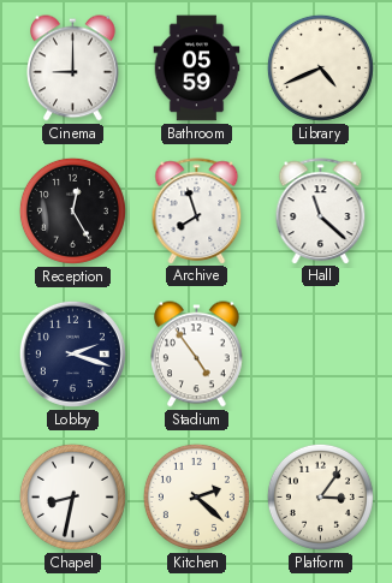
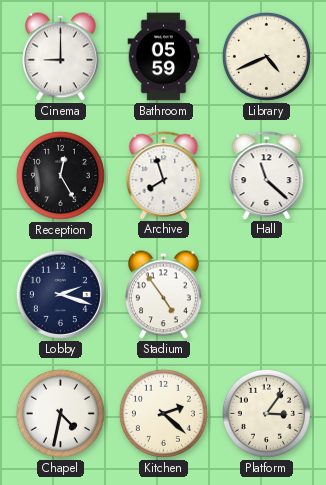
Chapel: 8:32 -> 4:32 (60, 413)
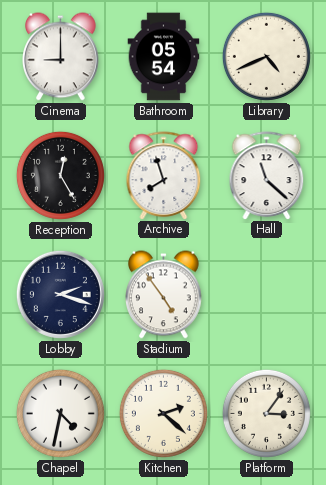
Bathroom: 05:59 -> 05:54 (164, 57)
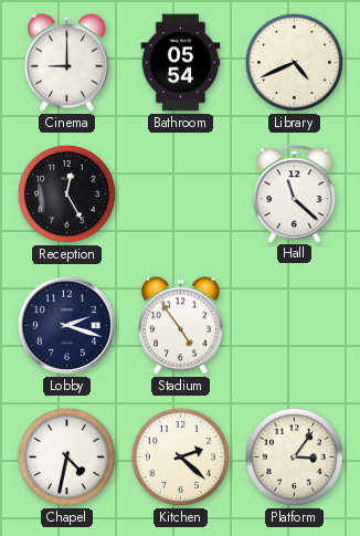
Archive: 7:57 -> none (164, 175)
